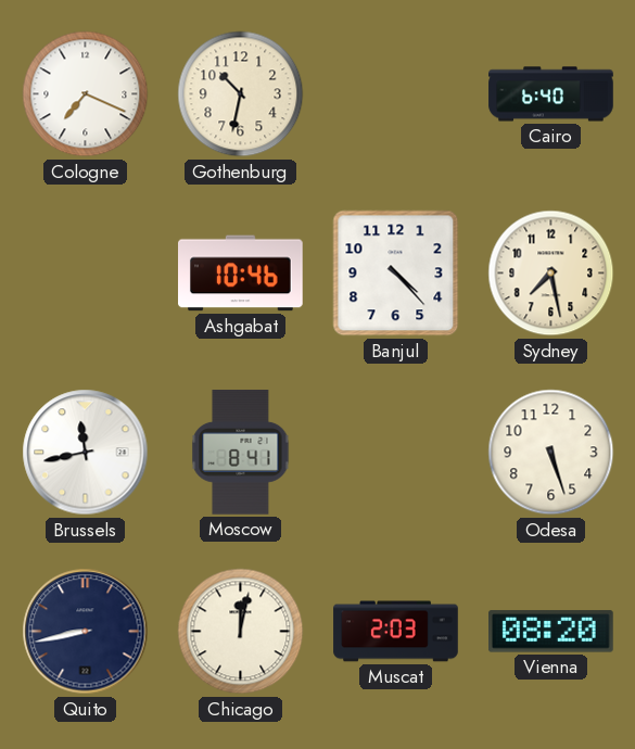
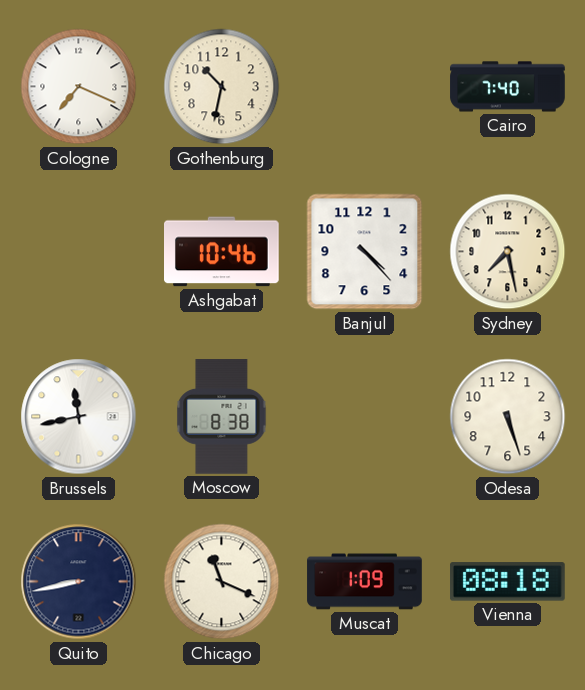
Cairo: 6:40 -> 7:40 (508, 87)
Moscow: 8:41 -> 8:38 (222, 417)
Chicago: 12:02 -> 11:19 (222, 582)
Muscat: 2:03 -> 1:09 (365, 582)
Vienna: 08:20 -> 08:18 (508, 582)
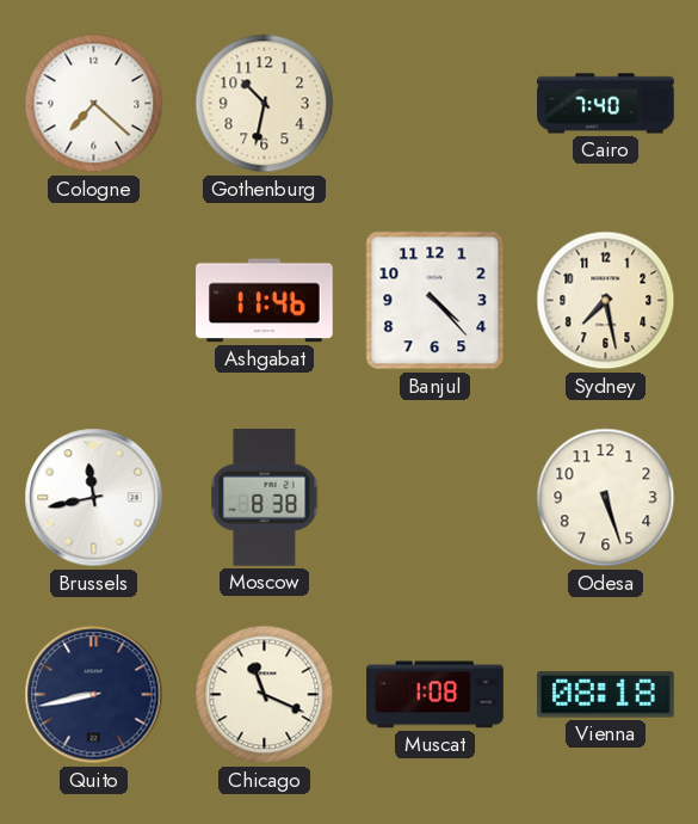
Cologne: 7:19 -> 7:22 (94, 104)
Ashgabat: 10:46 -> 11:46 (265, 301)
Muscat: 1:09 -> 1:08 (436, 695)
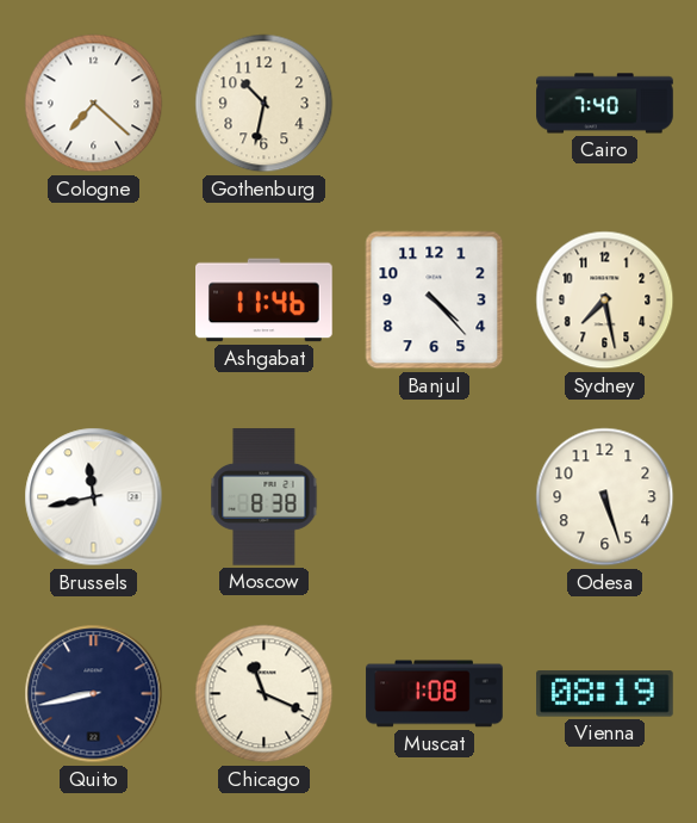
Vienna: 08:18 -> 08:19 (605, 694)
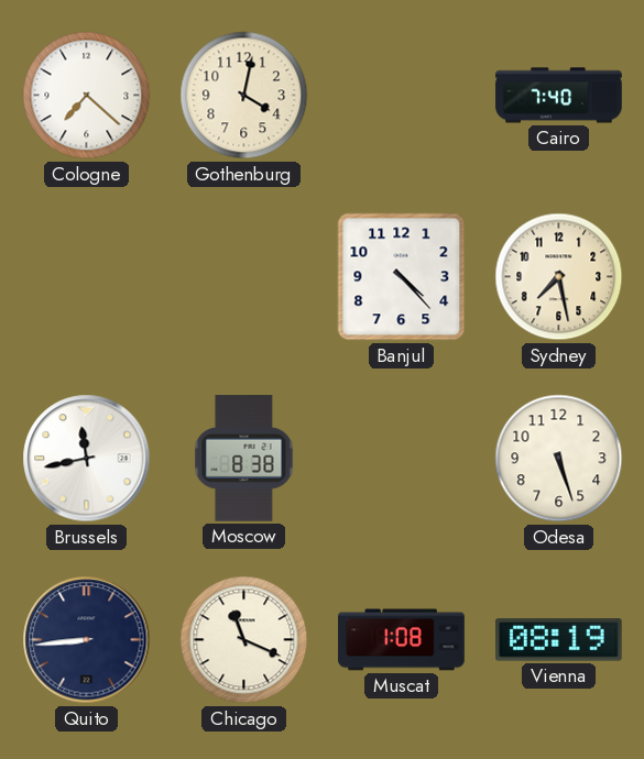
Gothenburg: 10:32 -> 4:02 (244, 96)
Ashgabat: 11:46 -> none (265, 301)
Quito: 8:43 -> 8:44 (87, 640)
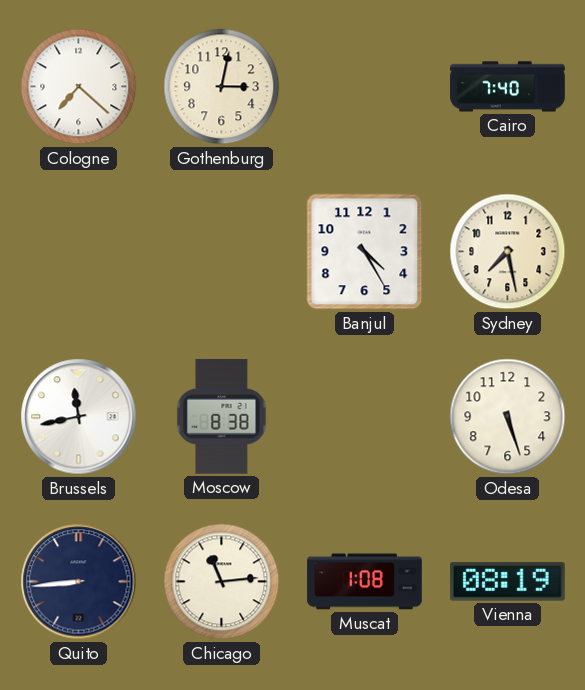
Gothenburg: 4:02 -> 3:02 (222, 87)
Banjul: 4:23 -> 4:25 (365, 252)
Chicago: 11:19 -> 11:14 (222, 582)
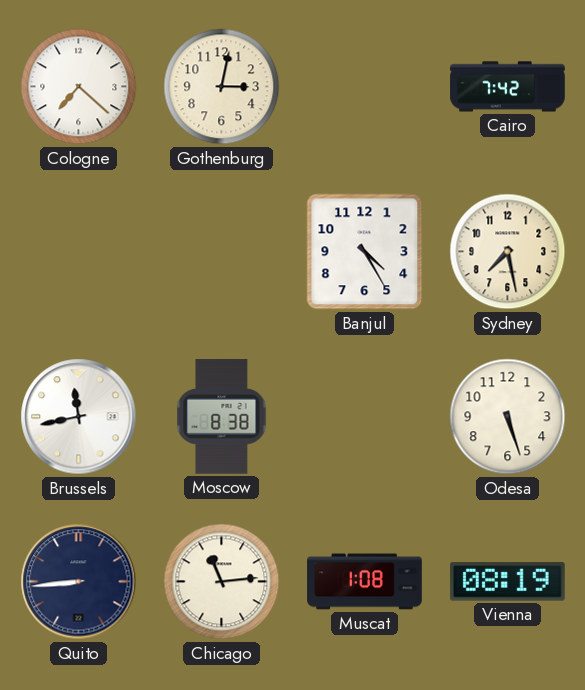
Cairo: 7:40 -> 7:42 (508, 87)
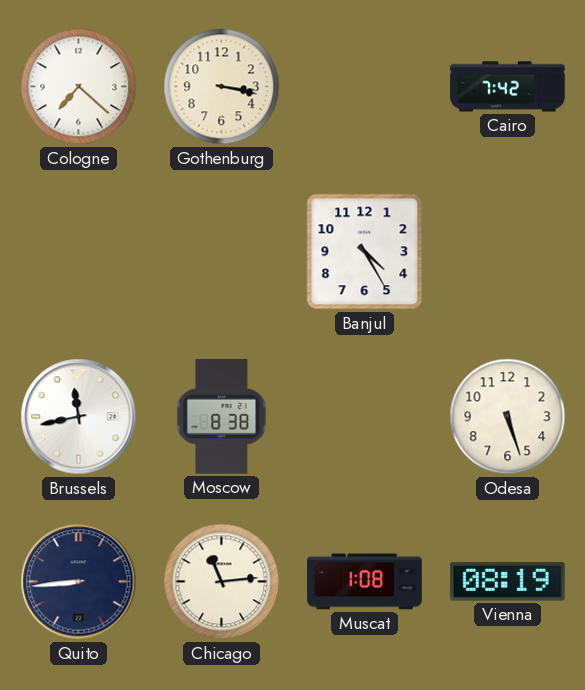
Gothenburg: 3:02 -> 3:17 (222, 87)
Sydney: 7:28 -> none (508, 252)
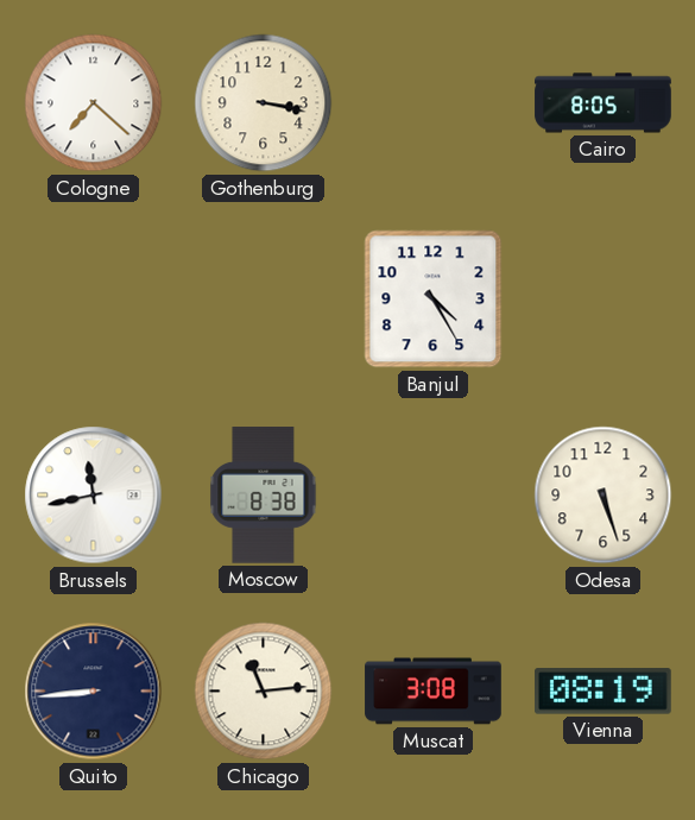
Cairo: 7:42 -> 8:05 (604, 103)
Muscat: 1:08 -> 3:08 (434, 692)
